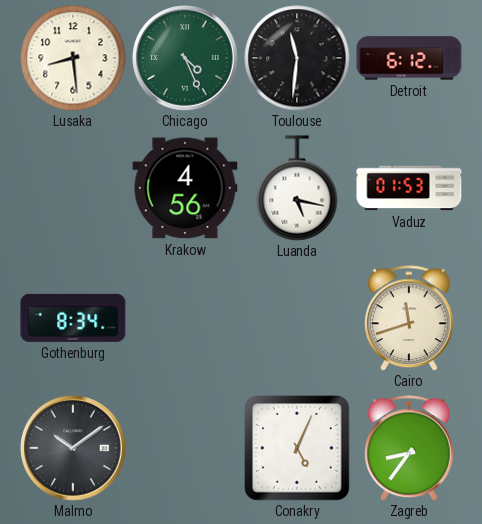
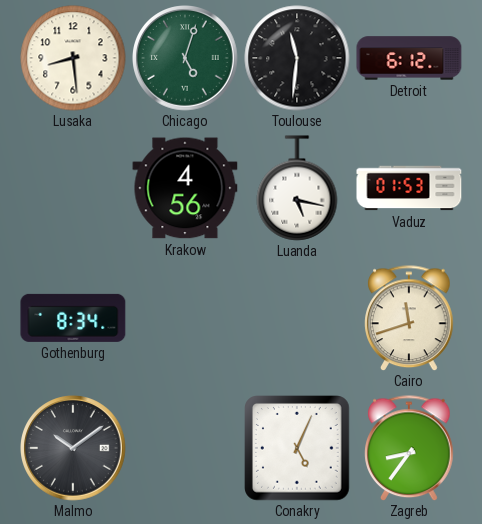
Chicago: 4:26 -> 5:03 (186, 59)
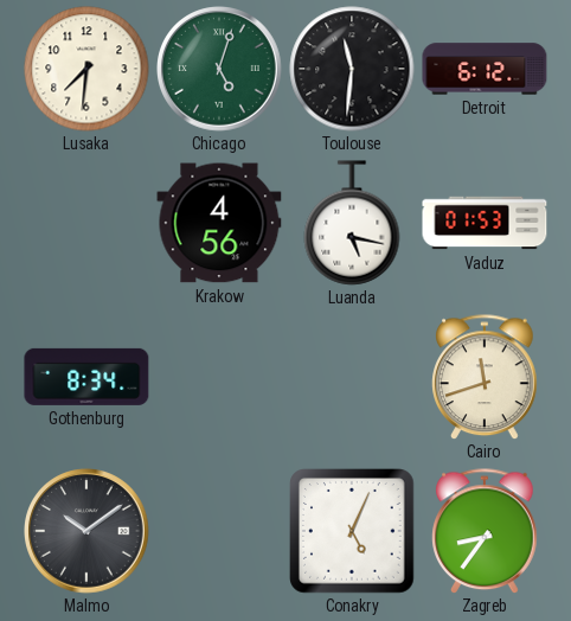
Lusaka: 8:29 -> 7:31 (86, 69)
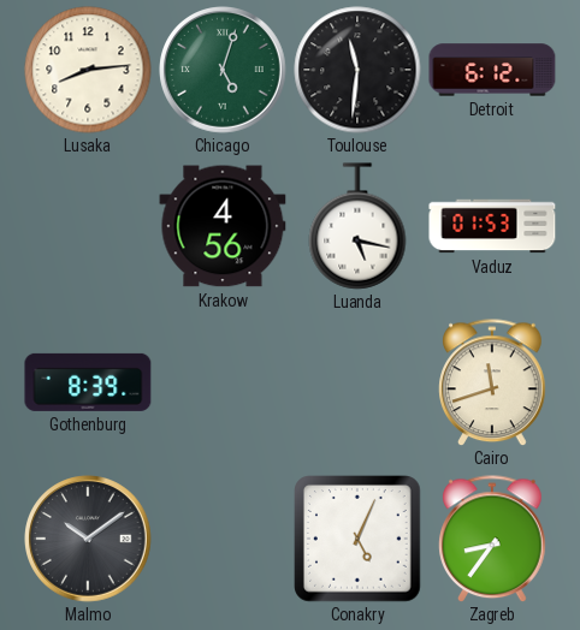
Lusaka: 7:31 -> 8:14 (88, 70)
Gothenburg: 8:34 -> 8:39 (88, 382)
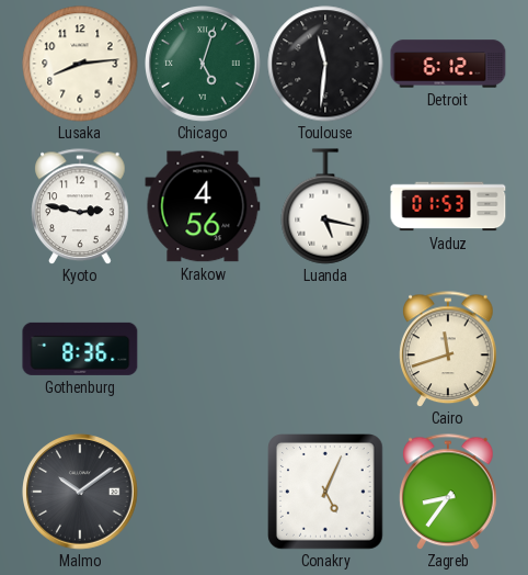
Kyoto: none -> 2:47 (80, 206)
Gothenburg: 8:39 -> 8:36 (80, 349)
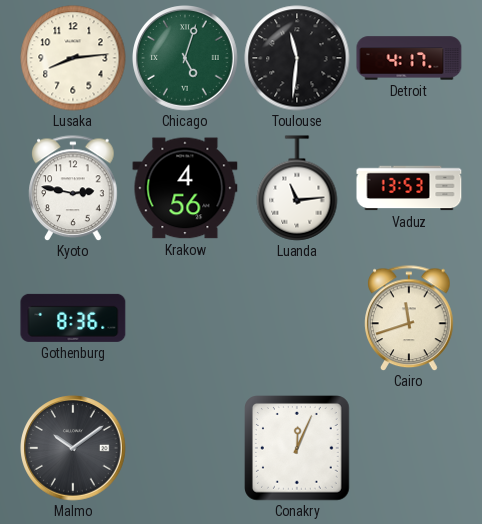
Detroit: 6:12 -> 4:17 (409, 58)
Luanda: 5:17 -> 11:14 (297, 188)
Vaduz: 01:53 -> 13:53 (409, 188)
Conakry: 5:04 -> 12:04 (298, 449)
Zagreb: 8:36 -> none (448, 492)
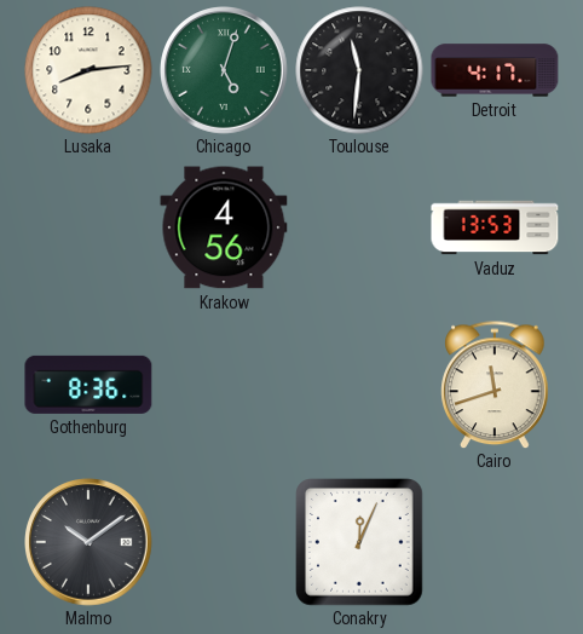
Kyoto: 2:47 -> none (73, 188)
Luanda: 11:14 -> none (297, 188)
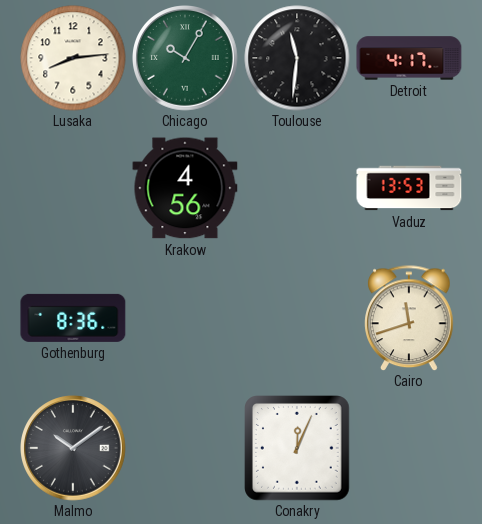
Chicago: 5:03 -> 10:05 (186, 59)
